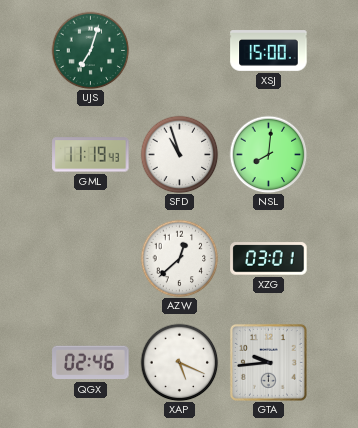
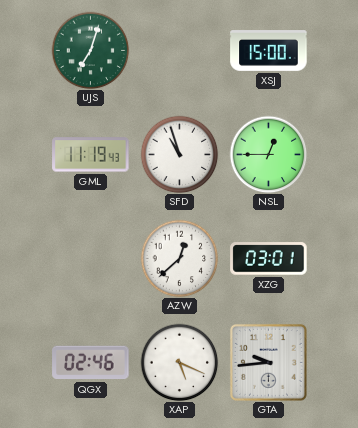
NSL: 8:01 -> 12:45 (268, 154)
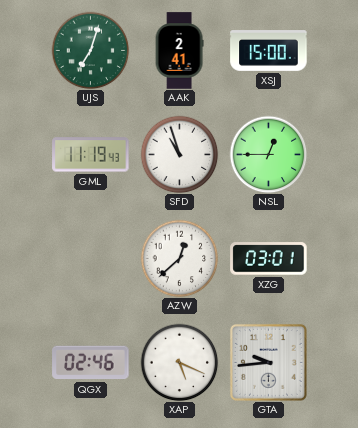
AAK: none -> 2:41 (179, 51)
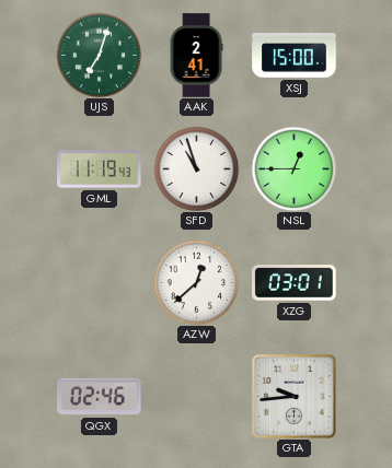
XAP: 5:19 -> none (179, 362)
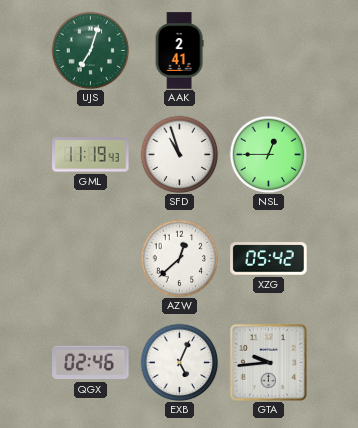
XSJ: 15:00 -> none (295, 56)
XZG: 03:01 -> 05:42 (269, 259)
EXB: none -> 5:04 (179, 362)
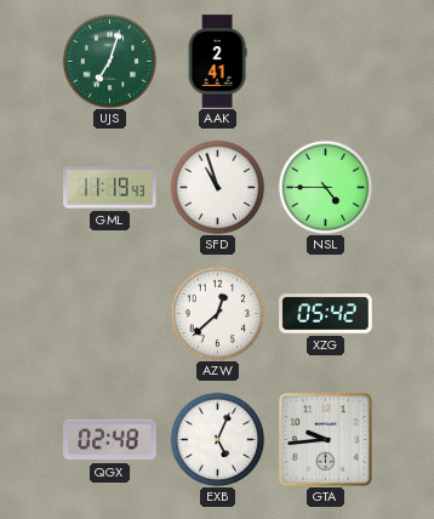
NSL: 12:45 -> 4:45 (325, 187)
QGX: 02:46 -> 02:48 (110, 440)
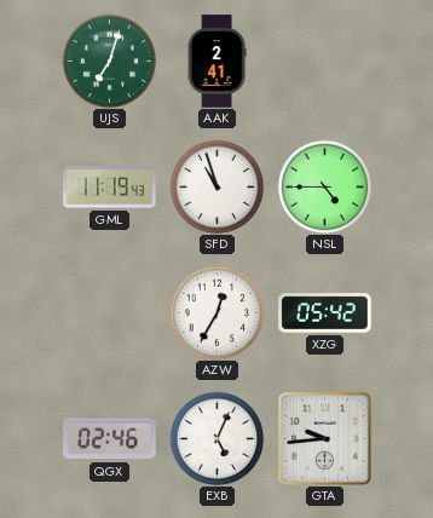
AZW: 12:38 -> 12:35 (217, 312)
QGX: 02:48 -> 02:46 (110, 439)
